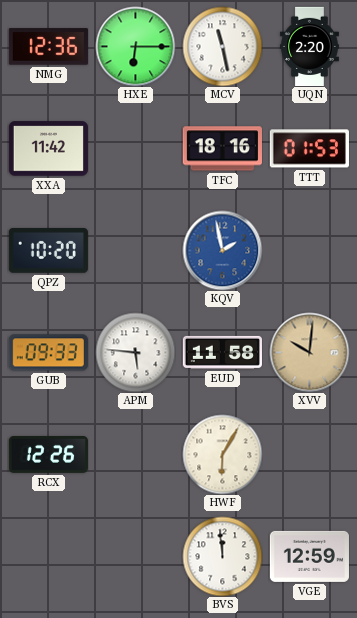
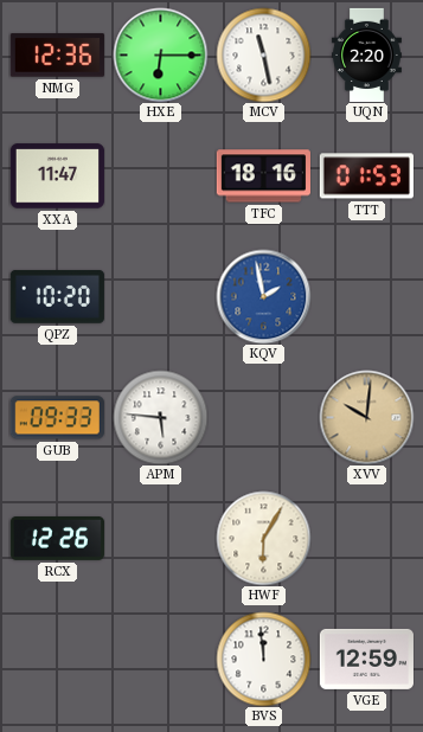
XXA: 11:42 -> 11:47 (57, 176)
EUD: 11:58 -> none (222, 352)
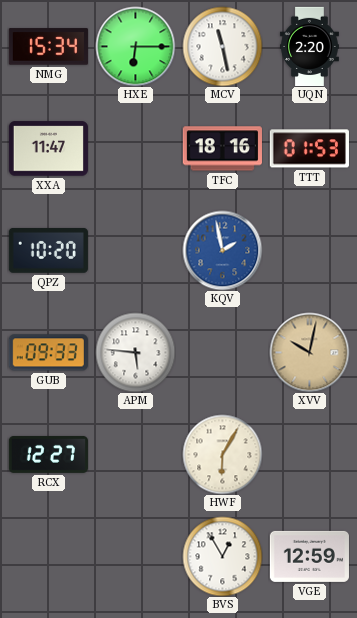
NMG: 12:36 -> 15:34 (48, 47)
XVV: 10:01 -> 10:02 (309, 352)
RCX: 12:26 -> 12:27 (48, 454)
BVS: 11:59 -> 12:55 (222, 556)
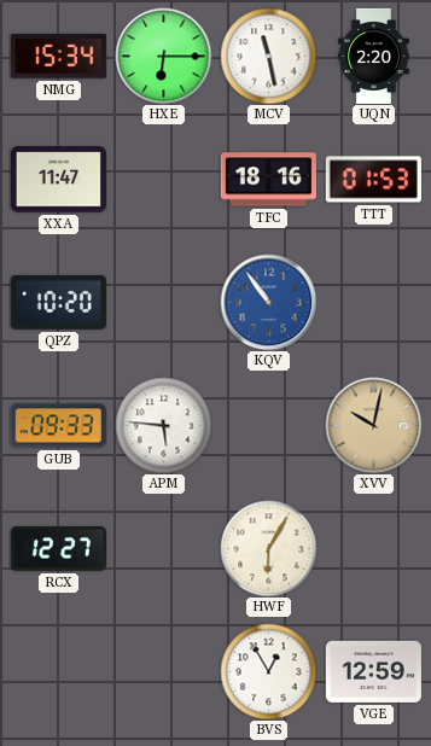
KQV: 1:58 -> 10:54 (268, 302)
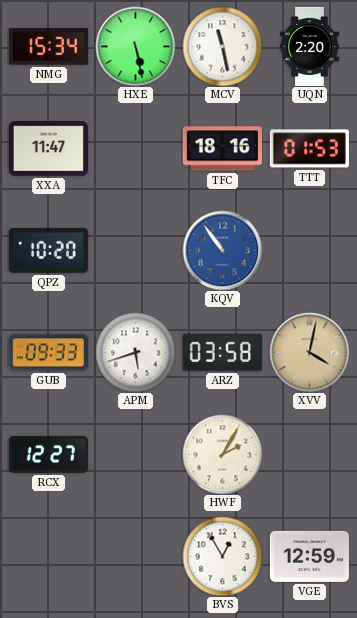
HXE: 6:15 -> 5:28 (135, 46)
APM: 5:46 -> 5:42 (135, 352)
ARZ: none -> 03:58 (222, 352)
XVV: 10:02 -> 4:02 (309, 352)
HWF: 6:05 -> 2:05 (222, 454)
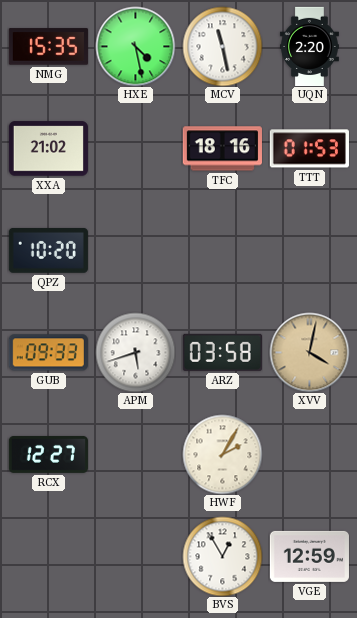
NMG: 15:34 -> 15:35 (48, 47)
HXE: 5:28 -> 4:28 (135, 46)
XXA: 11:47 -> 21:02 (48, 149)
KQV: 10:54 -> none (222, 250)
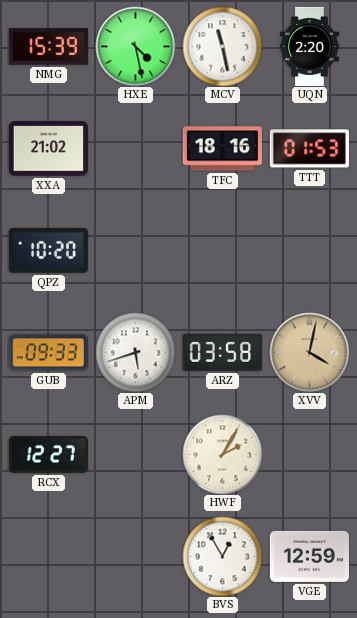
NMG: 15:35 -> 15:39 (48, 47)
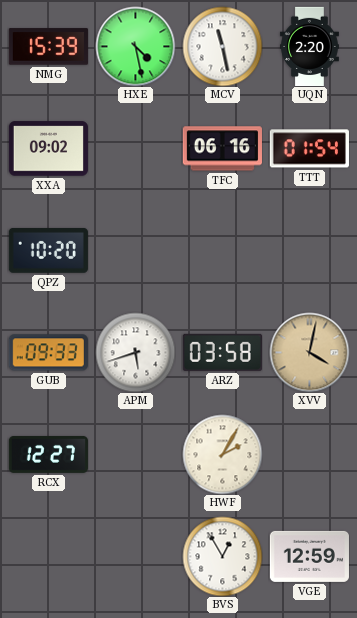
XXA: 21:02 -> 09:02 (48, 149)
TFC: 18:16 -> 06:16 (222, 149)
TTT: 01:53 -> 01:54 (309, 149)
